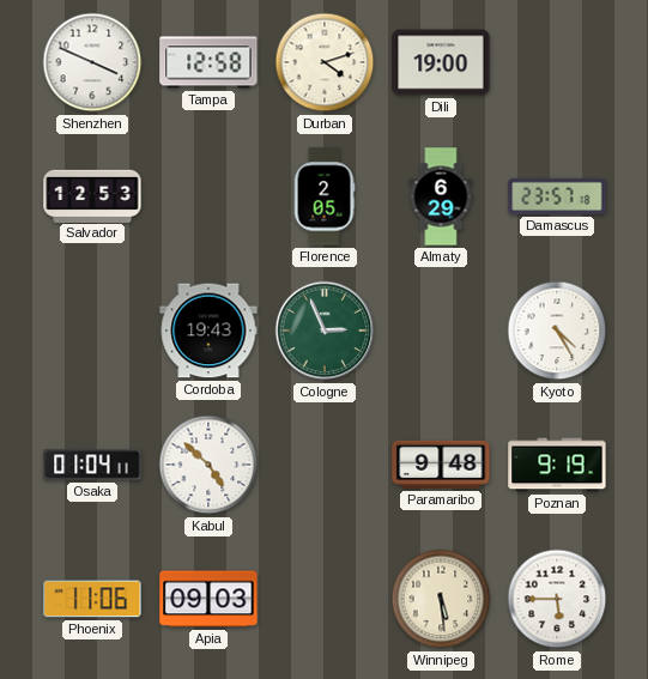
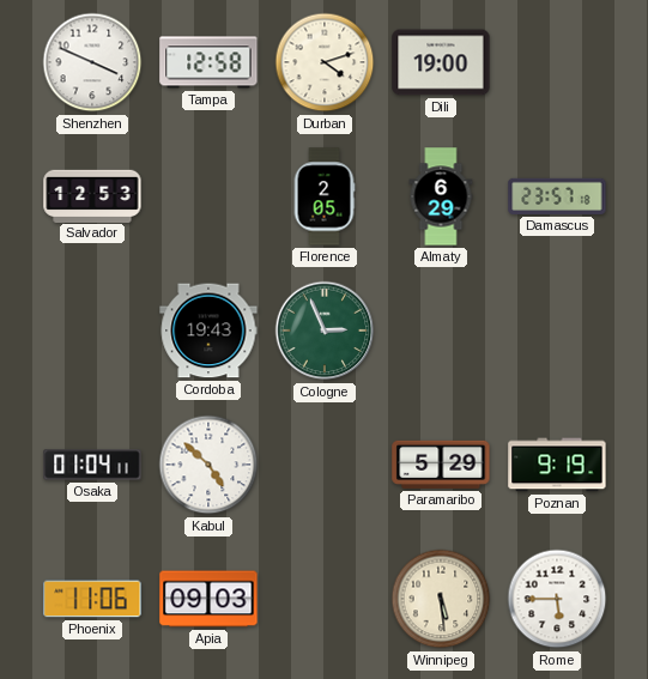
Kyoto: 4:25 -> none (557, 331)
Paramaribo: 9:48 -> 5:29 (441, 465)
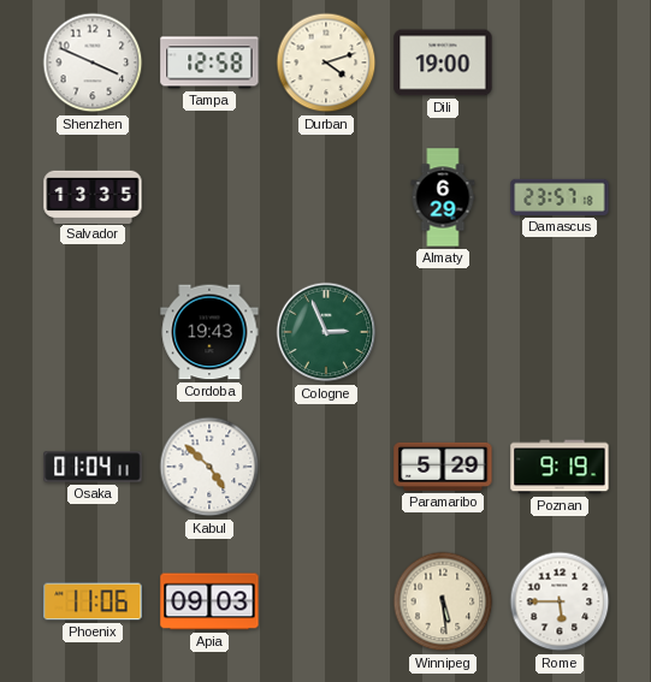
Salvador: 12:53 -> 13:35 (93, 196)
Florence: 2:05 -> none (325, 196)
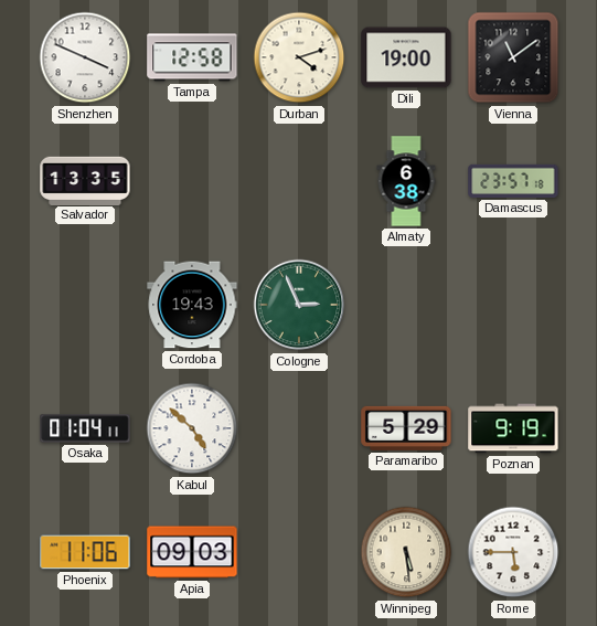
Vienna: none -> 11:09 (513, 57)
Almaty: 6:29 -> 6:38 (406, 181)
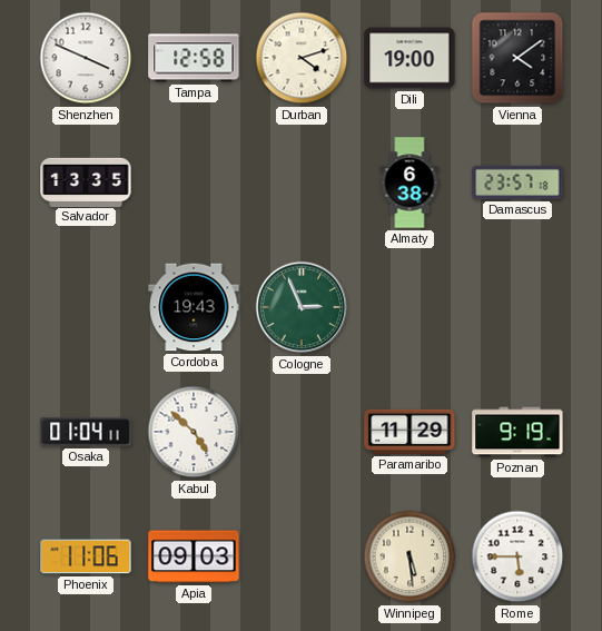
Vienna: 11:09 -> 4:09 (517, 58)
Paramaribo: 5:29 -> 11:29 (409, 432)
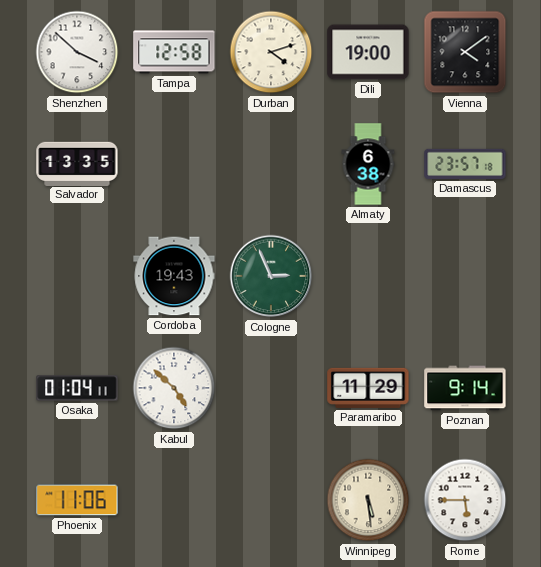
Shenzhen: 3:49 -> 3:52 (77, 52)
Poznan: 9:19 -> 9:14 (465, 388)
Apia: 09:03 -> none (194, 556)
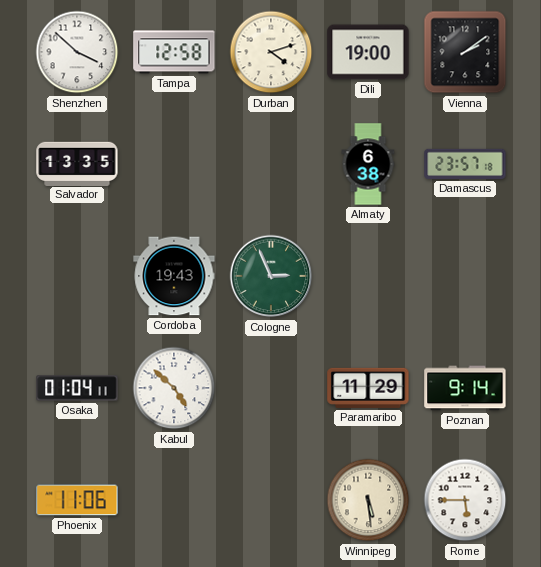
Vienna: 4:09 -> 2:09 (465, 52)
